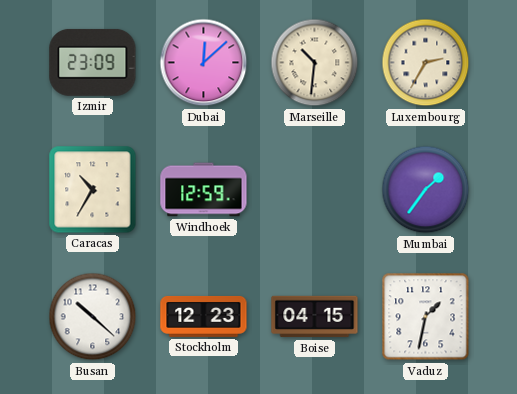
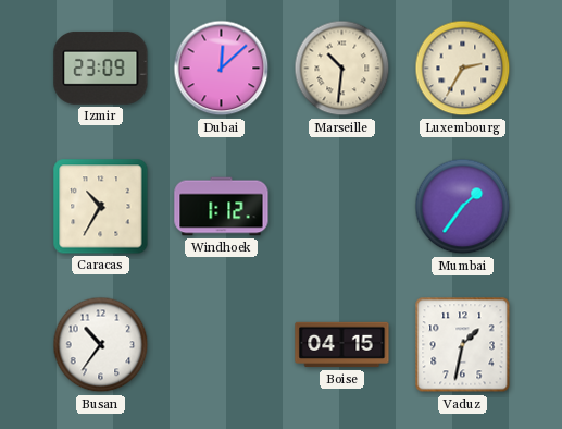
Windhoek: 12:59 -> 1:12 (222, 207)
Busan: 10:22 -> 10:36 (101, 345)
Stockholm: 12:23 -> none (204, 316)
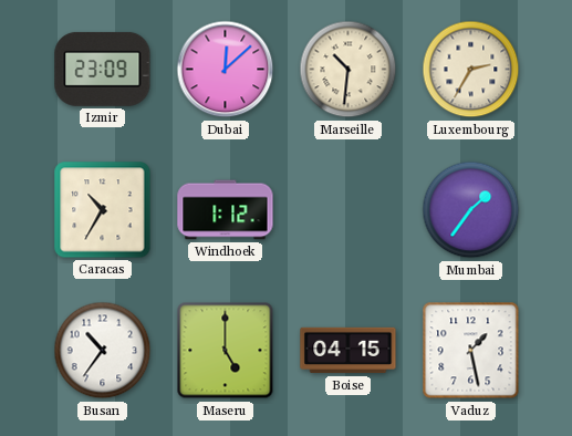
Maseru: none -> 5:00 (226, 351)
Vaduz: 1:32 -> 1:28 (471, 351)
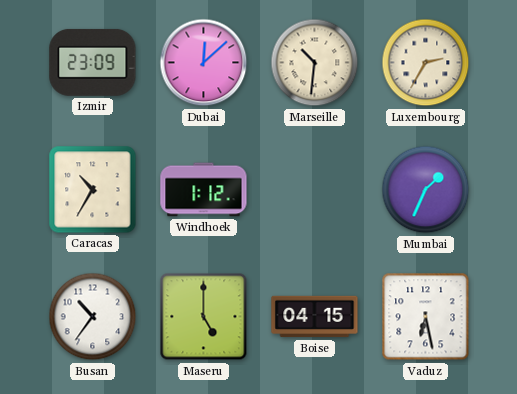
Mumbai: 1:36 -> 1:34 (426, 190)
Vaduz: 1:28 -> 6:28 (426, 317)
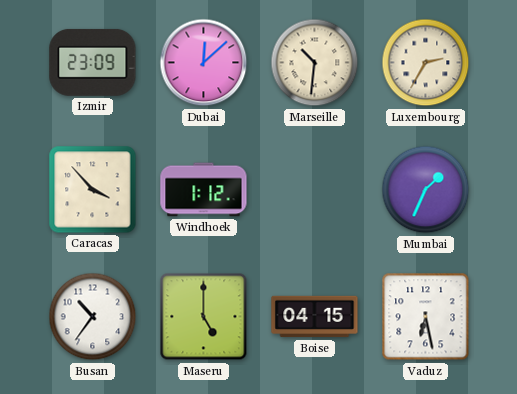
Caracas: 10:35 -> 3:53 (93, 190)
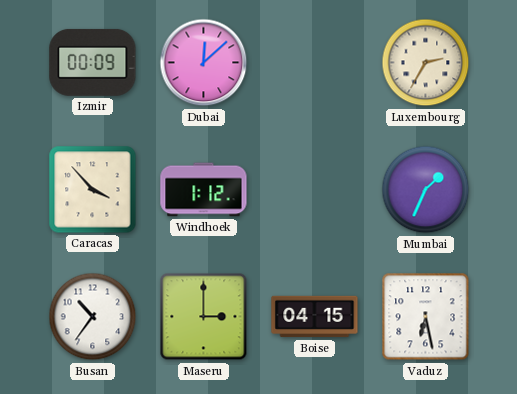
Izmir: 23:09 -> 00:09 (93, 62)
Marseille: 10:31 -> none (315, 63)
Maseru: 5:00 -> 3:00 (204, 317)
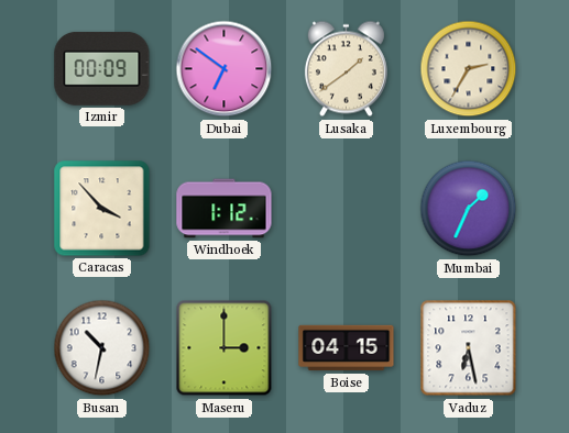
Dubai: 12:08 -> 6:51 (225, 69)
Lusaka: none -> 1:39 (346, 69)
Busan: 10:36 -> 10:32 (102, 348)
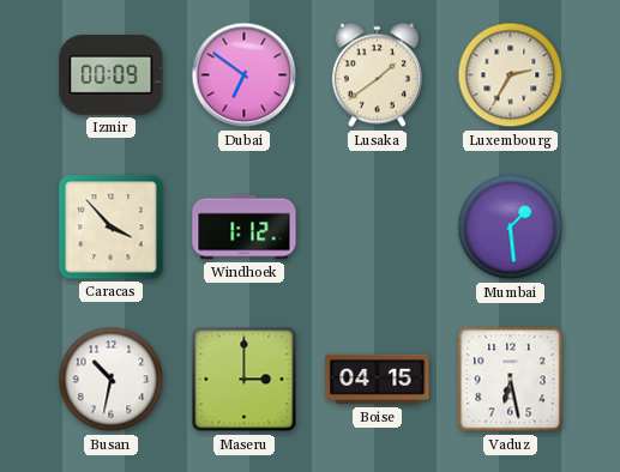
Mumbai: 1:34 -> 1:29 (511, 228)
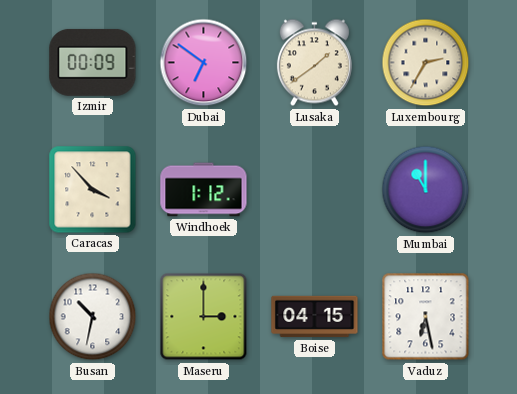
Mumbai: 1:29 -> 11:00 (426, 190)
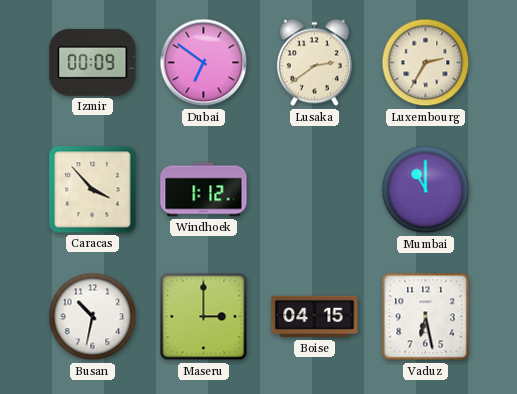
Lusaka: 1:39 -> 2:39 (314, 63)
